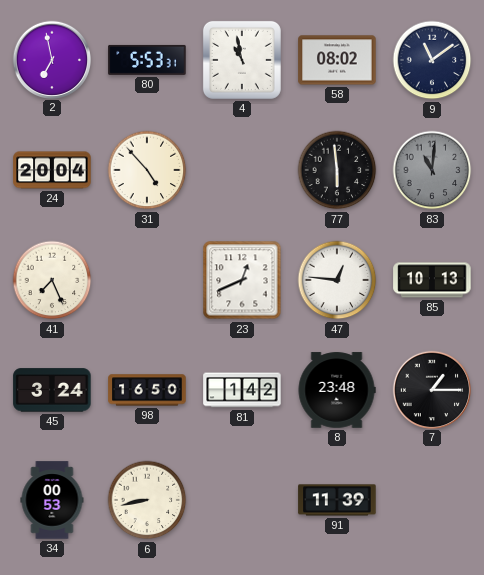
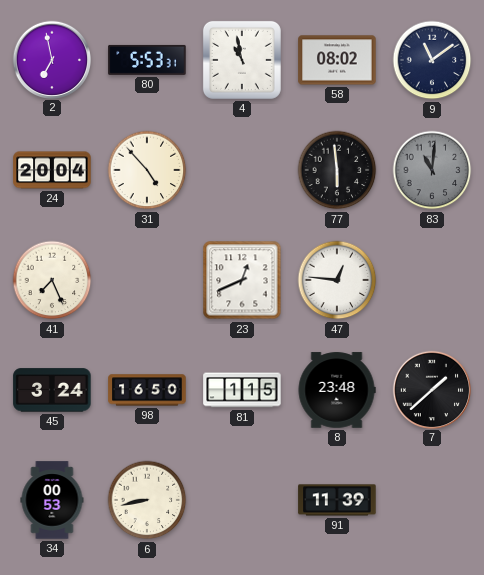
85: 10:13 -> none (432, 280)
81: 1:42 -> 1:15 (242, 390)
7: 1:15 -> 1:38 (431, 389)
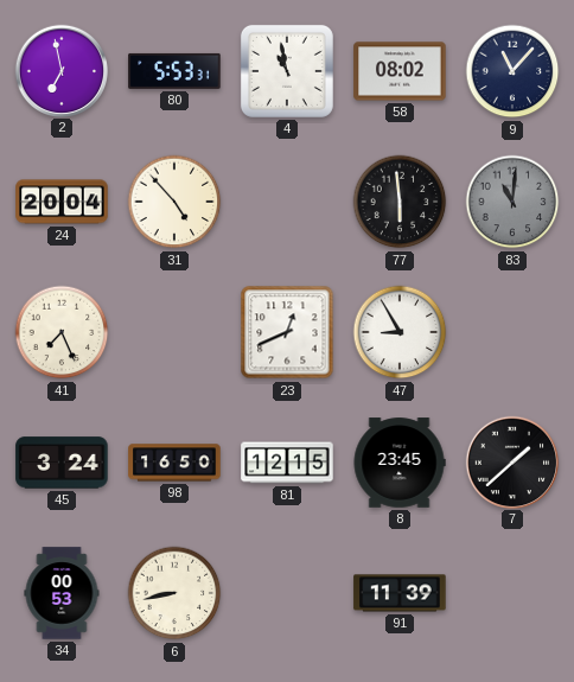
9: 11:09 -> 11:07 (512, 71)
47: 12:46 -> 8:55 (400, 332)
81: 1:15 -> 12:15 (287, 463)
8: 23:48 -> 23:45 (400, 463)
